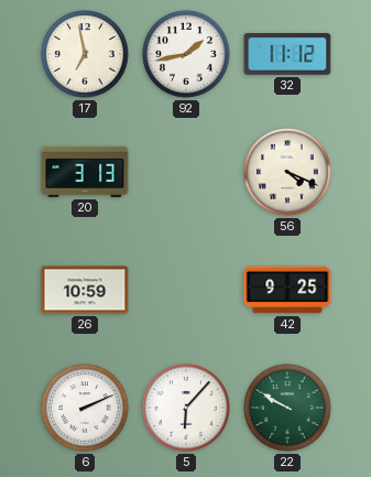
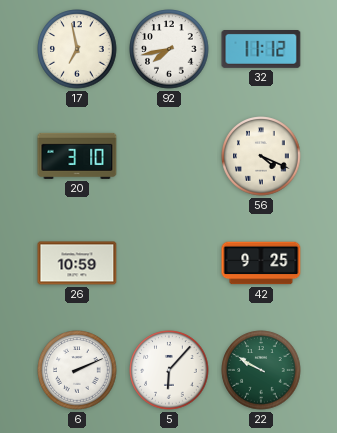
92: 1:43 -> 7:43 (169, 49)
20: 3:13 -> 3:10 (77, 156)
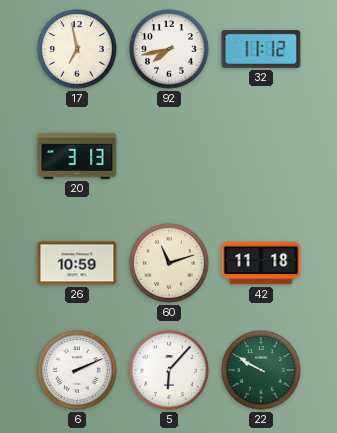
20: 3:10 -> 3:13 (77, 156)
56: 4:19 -> none (261, 156)
60: none -> 11:12 (169, 263)
42: 9:25 -> 11:18 (261, 263)
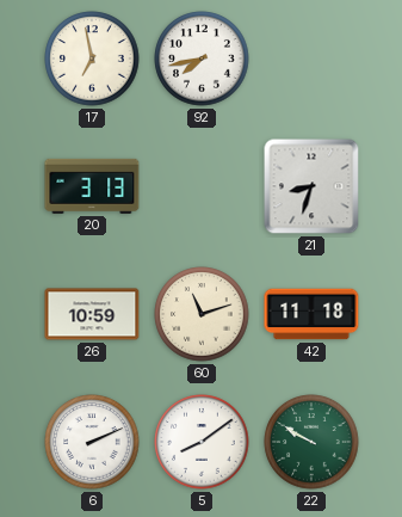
32: 11:12 -> none (261, 50)
21: none -> 8:33 (311, 186)
5: 6:07 -> 8:09 (202, 442)
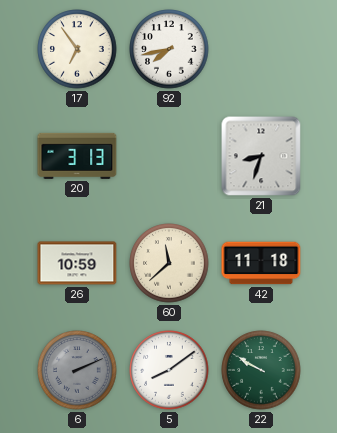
17: 6:58 -> 6:54 (77, 49)
60: 11:12 -> 11:38 (169, 263)
6 dial: white -> grey (77, 370)
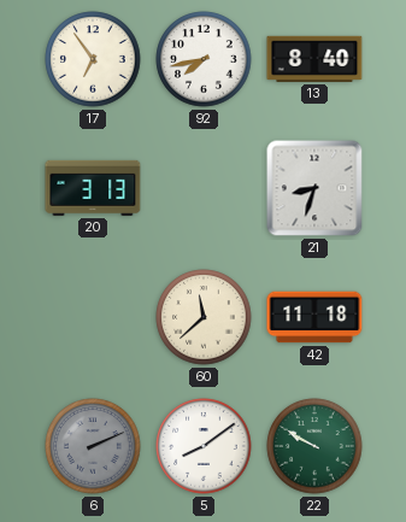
13: none -> 8:40 (314, 59)
26: 10:59 -> none (77, 263)
